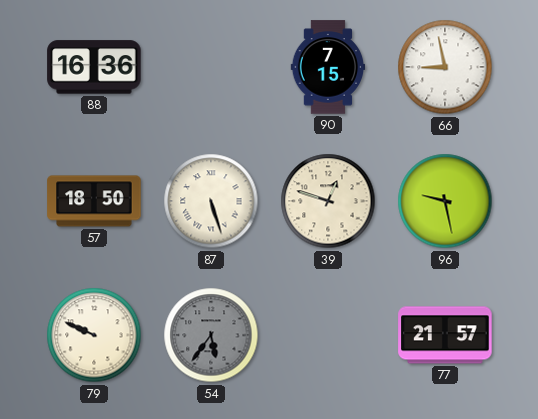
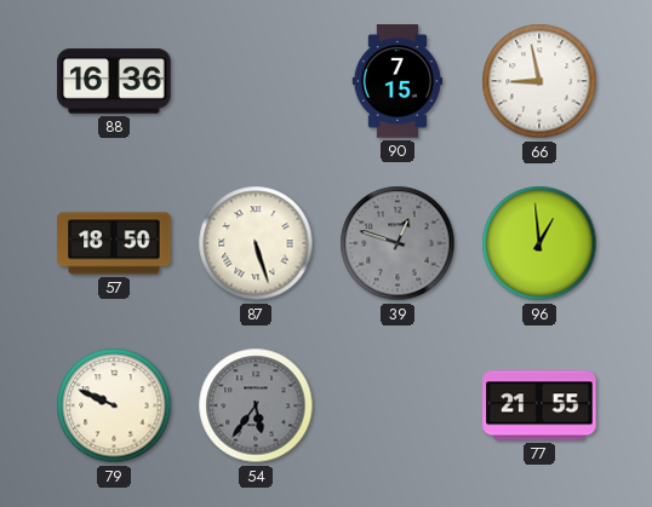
39 dial: cream -> grey (398, 243)
96: 9:28 -> 12:59 (539, 243)
77: 21:57 -> 21:55 (539, 405)
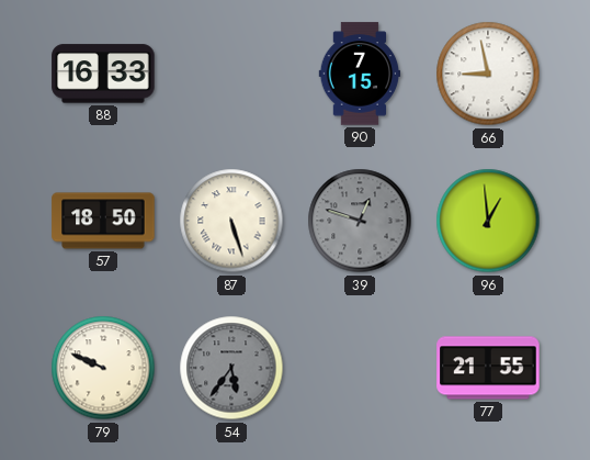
88: 16:36 -> 16:33 (103, 74)
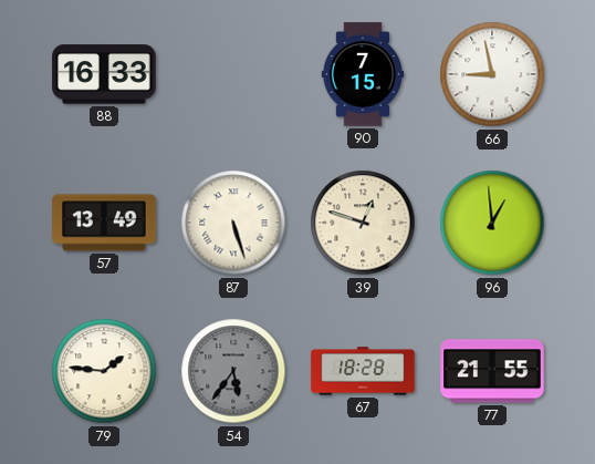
57: 18:50 -> 13:49 (104, 223)
39 dial: grey -> cream (363, 223)
79: 9:49 -> 1:46 (104, 371)
67: none -> 18:28 (363, 371)
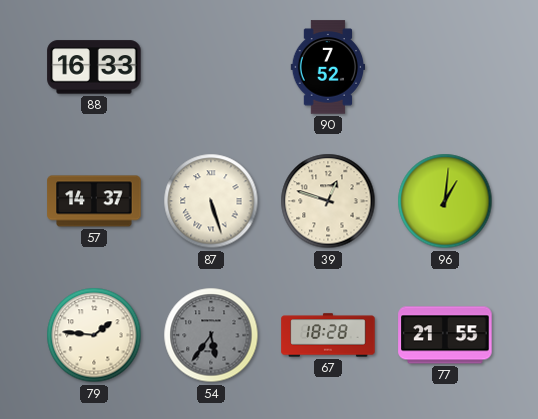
90: 7:15 -> 7:52 (328, 67)
66: 8:58 -> none (492, 74)
57: 13:49 -> 14:37 (94, 201)
96: 12:59 -> 1:01 (445, 201)
